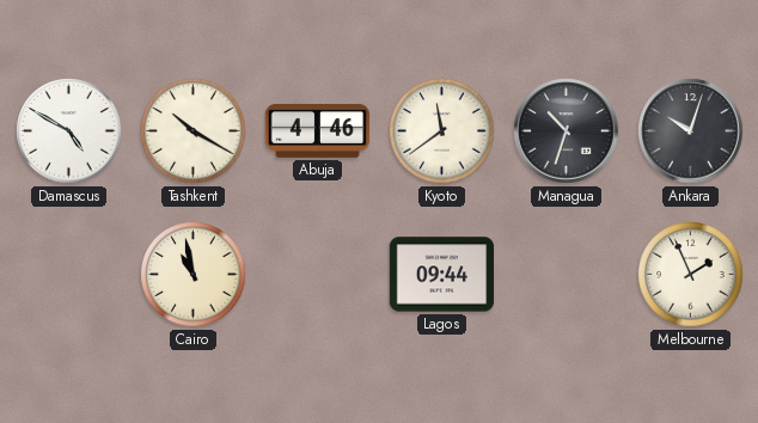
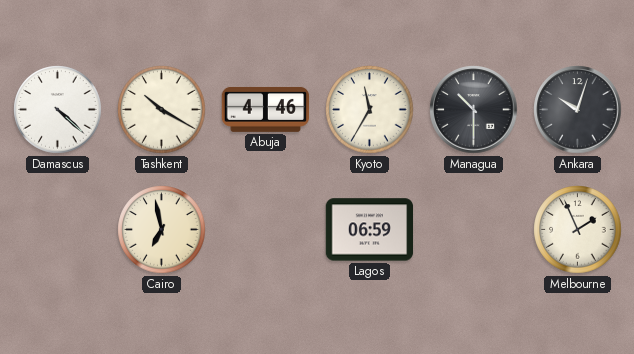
Damascus: 4:50 -> 4:22 (58, 110)
Kyoto: 11:39 -> 11:35 (370, 110)
Managua: 10:33 -> 10:30 (474, 110)
Cairo: 10:58 -> 6:58 (162, 230)
Lagos: 09:44 -> 06:59 (370, 230)
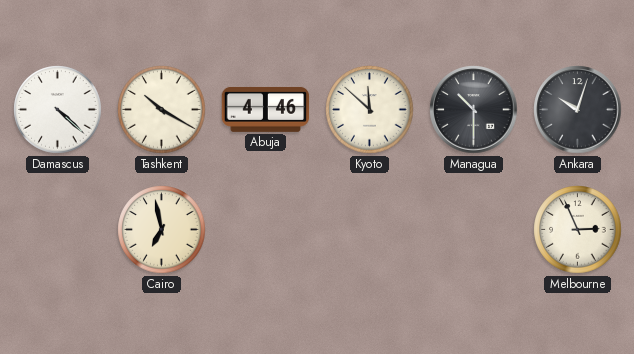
Kyoto: 11:35 -> 11:52 (370, 110)
Lagos: 06:59 -> none (370, 230)
Melbourne: 1:56 -> 2:56 (578, 230)
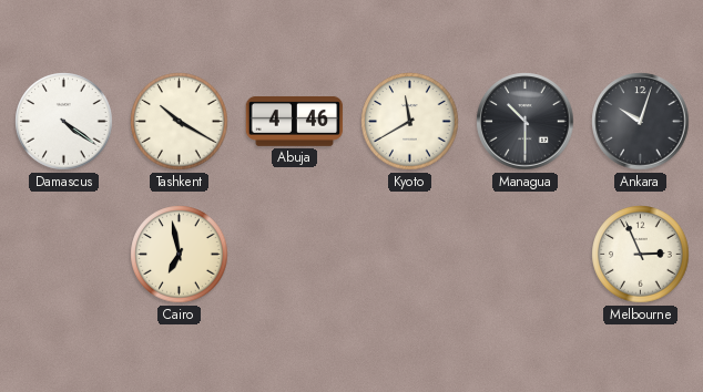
Damascus: 4:22 -> 4:21 (64, 122)
Kyoto: 11:52 -> 11:40 (410, 122)
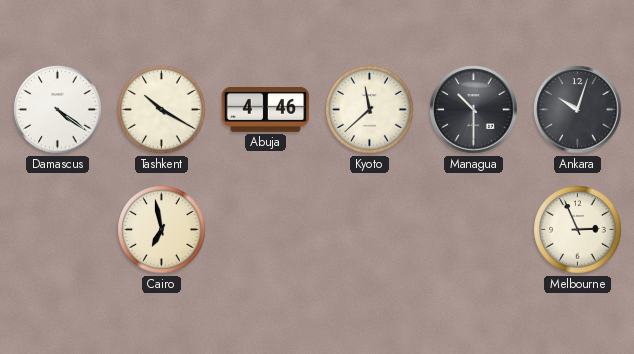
Kyoto: 11:40 -> 11:38 (370, 110)
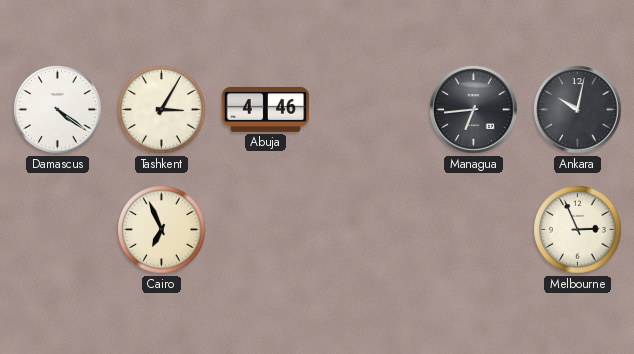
Tashkent: 10:20 -> 3:05 (162, 110)
Kyoto: 11:38 -> none (370, 110)
Managua: 10:30 -> 6:44 (474, 110)
Ankara: 10:03 -> 10:02 (578, 110)
Cairo: 6:58 -> 6:56 (162, 230)
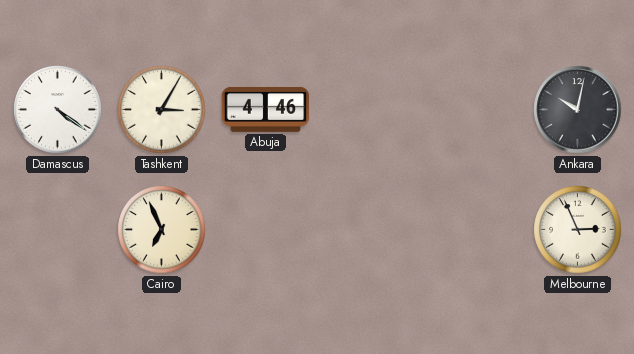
Managua: 6:44 -> none (474, 110)
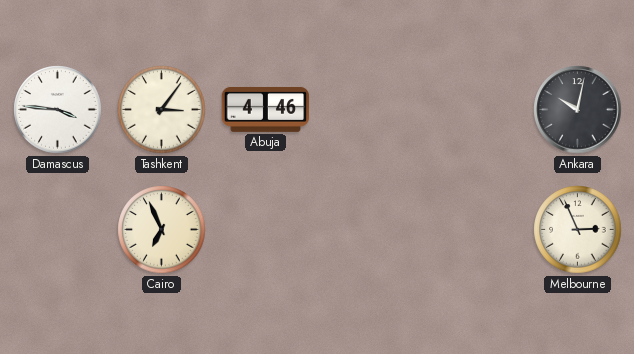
Damascus: 4:21 -> 3:46 (58, 110)
Tashkent: 3:05 -> 3:06 (162, 110)
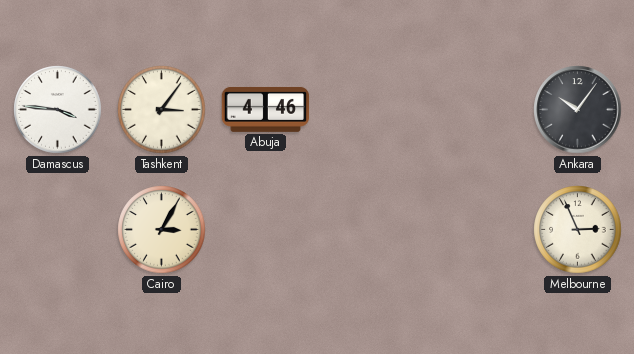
Ankara: 10:02 -> 10:06 (578, 110)
Cairo: 6:56 -> 3:05 (162, 230)
